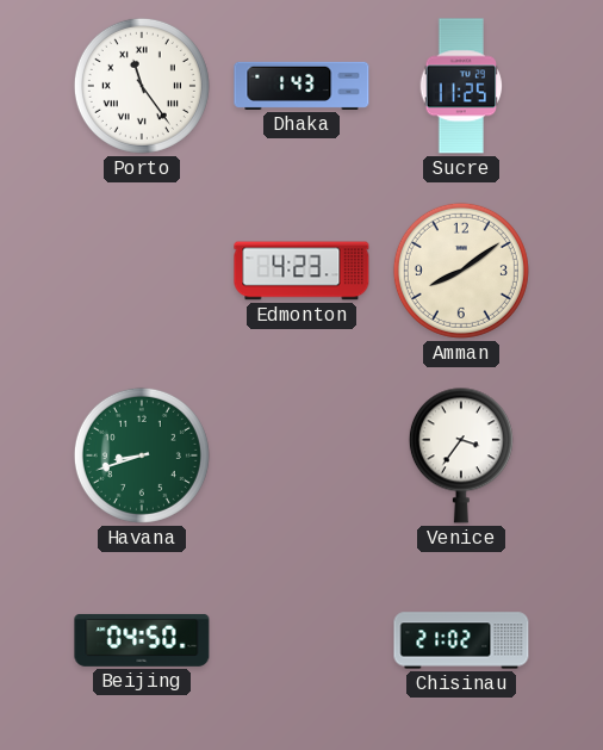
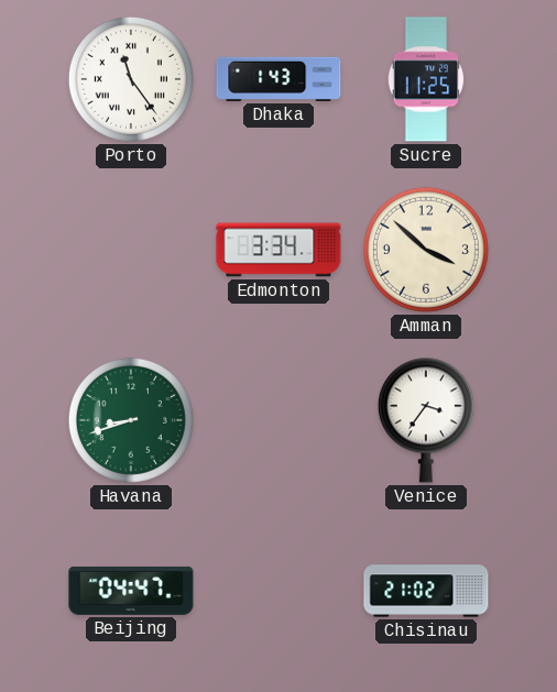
Edmonton: 4:23 -> 3:34 (278, 250)
Amman: 8:09 -> 3:52 (426, 250)
Beijing: 04:50 -> 04:47 (131, 591)
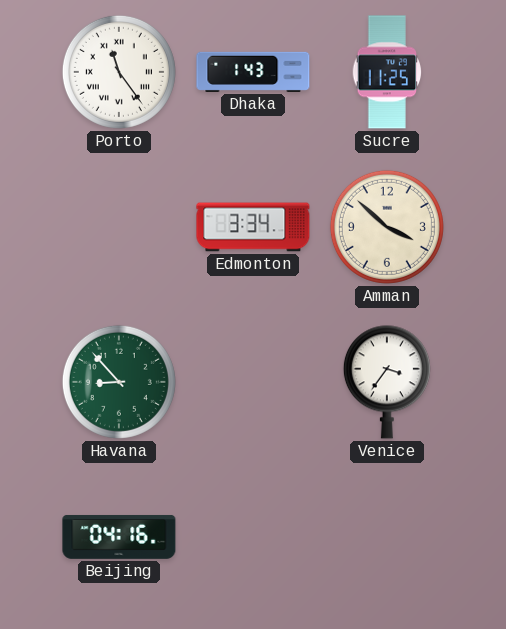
Havana: 8:42 -> 8:53 (119, 382)
Beijing: 04:47 -> 04:16 (119, 537)
Chisinau: 21:02 -> none (426, 591)
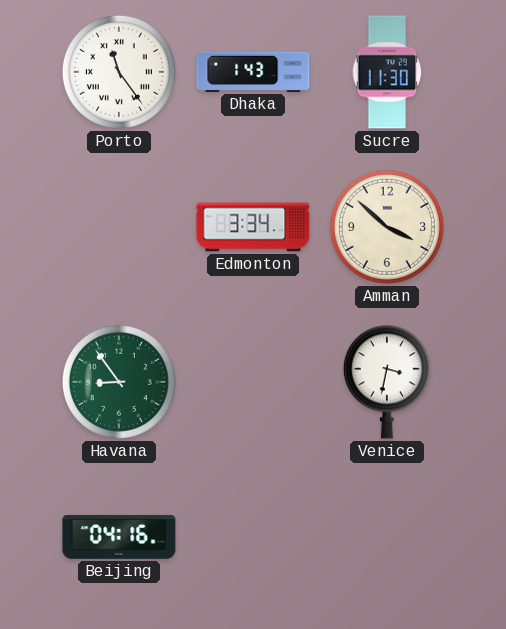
Sucre: 11:25 -> 11:30 (387, 72)
Havana: 8:53 -> 8:54 (119, 382)
Venice: 3:36 -> 3:32 (387, 382)
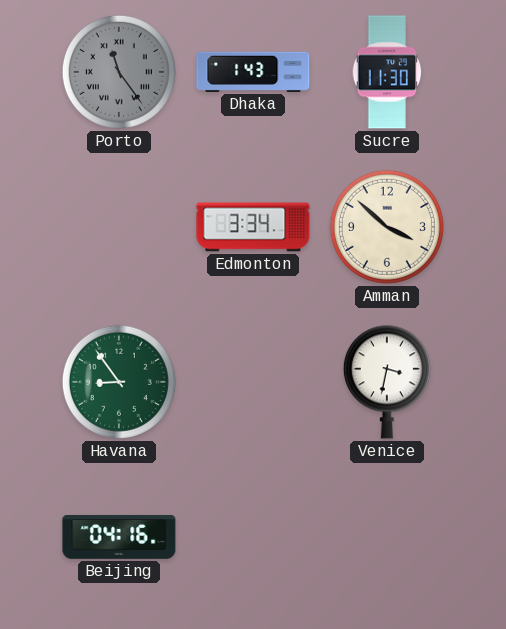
Porto dial: white -> grey (119, 72)
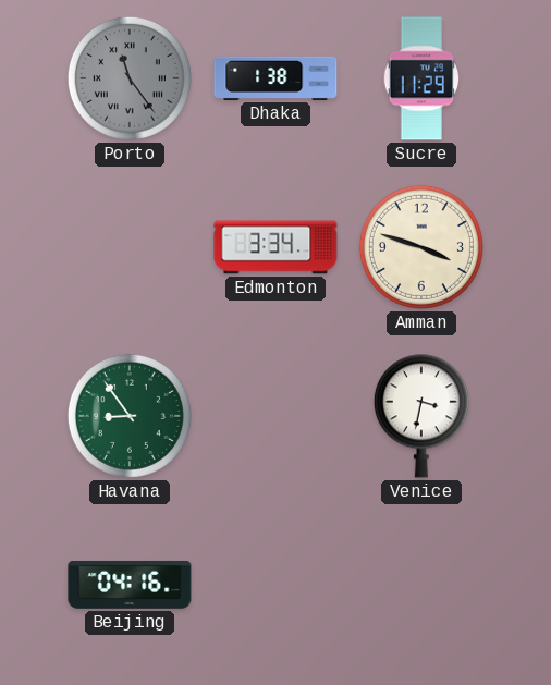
Dhaka: 1:43 -> 1:38 (275, 78)
Sucre: 11:30 -> 11:29 (421, 78)
Amman: 3:52 -> 3:48 (421, 247)
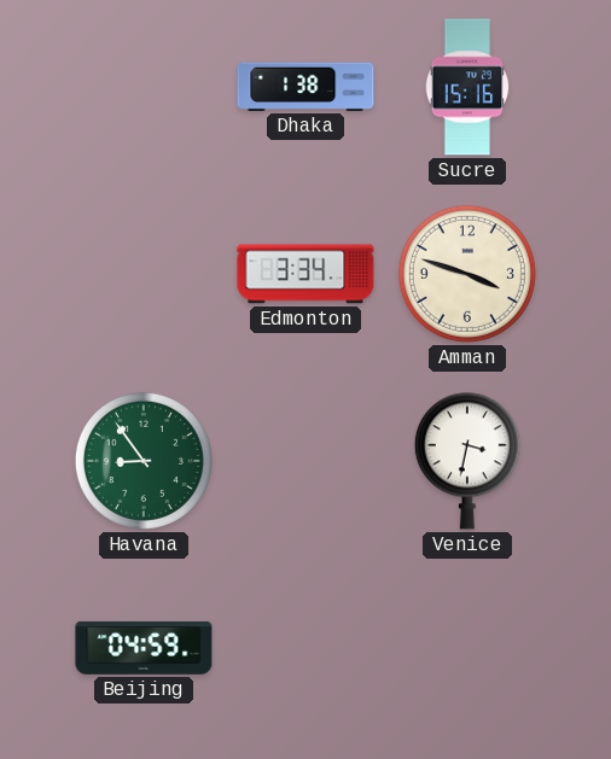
Porto: 11:24 -> none (130, 78)
Sucre: 11:29 -> 15:16 (467, 87)
Beijing: 04:16 -> 04:59 (144, 648)
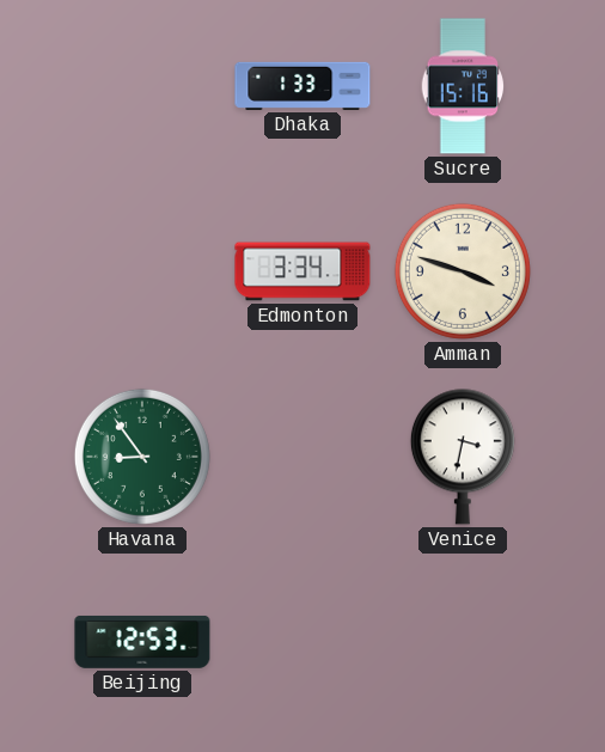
Dhaka: 1:38 -> 1:33 (302, 86)
Beijing: 04:59 -> 12:53 (142, 642)
